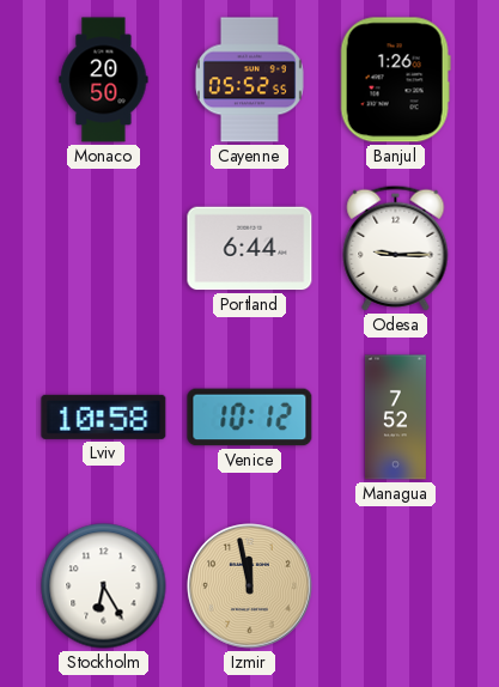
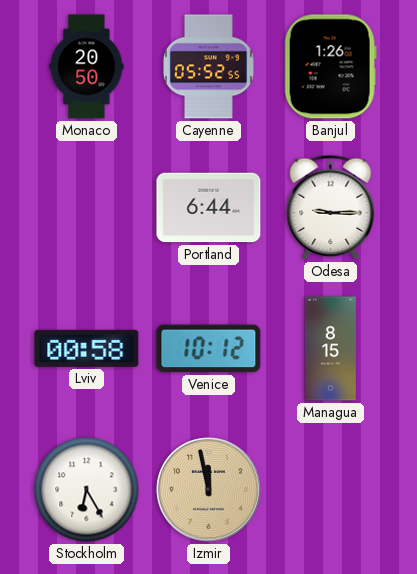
Lviv: 10:58 -> 00:58 (87, 348)
Managua: 7:52 -> 8:15 (330, 349)
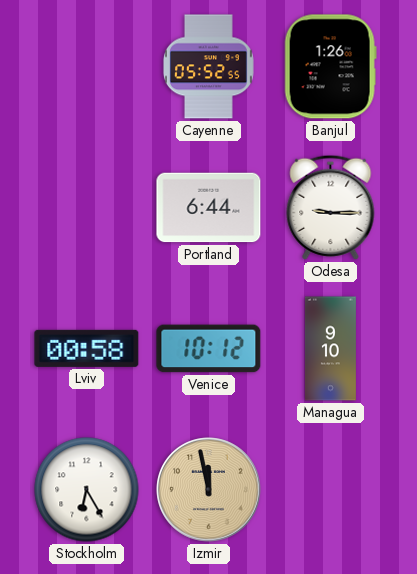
Monaco: 20:50 -> none (87, 67)
Managua: 8:15 -> 9:10 (330, 349)
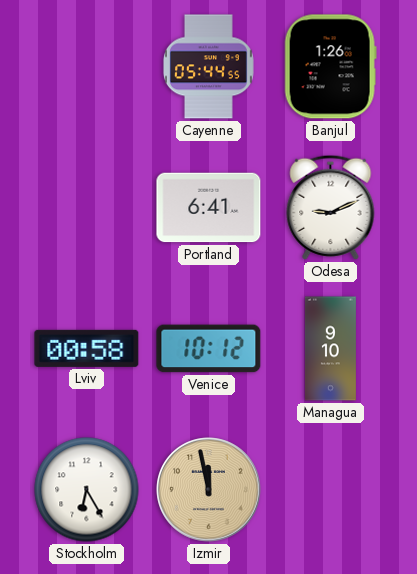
Cayenne: 05:52 -> 05:44 (208, 67)
Portland: 6:44 -> 6:41 (209, 208)
Odesa: 9:15 -> 9:11 (331, 207)
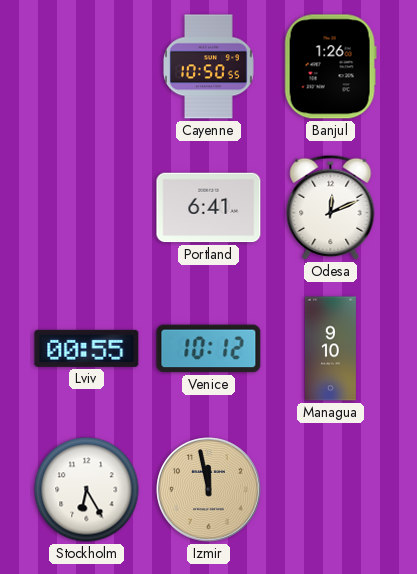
Cayenne: 05:44 -> 10:50 (208, 67)
Odesa: 9:11 -> 12:11 (331, 207)
Lviv: 00:58 -> 00:55 (87, 348)
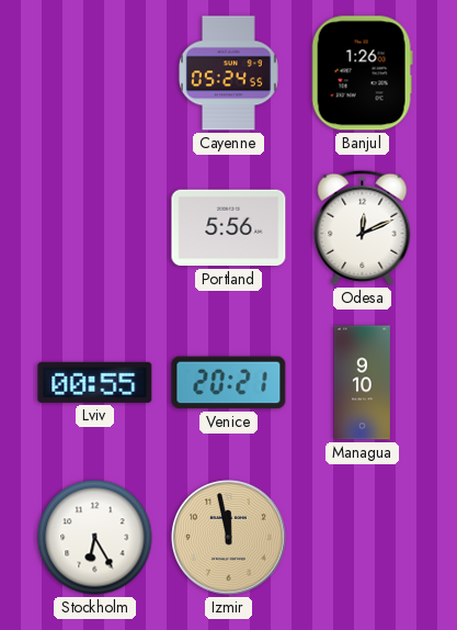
Cayenne: 10:50 -> 05:24 (228, 74)
Portland: 6:41 -> 5:56 (229, 228)
Venice: 10:12 -> 20:21 (229, 383)
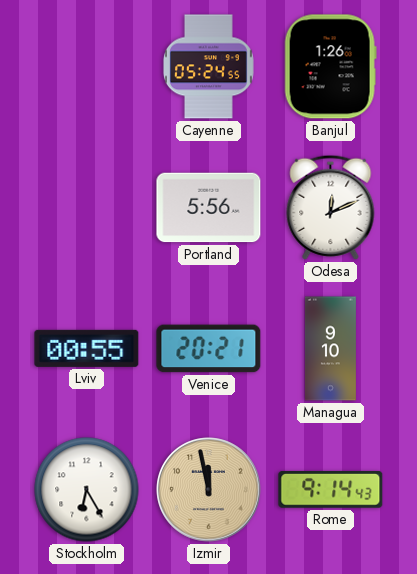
Rome: none -> 9:14 (331, 490)
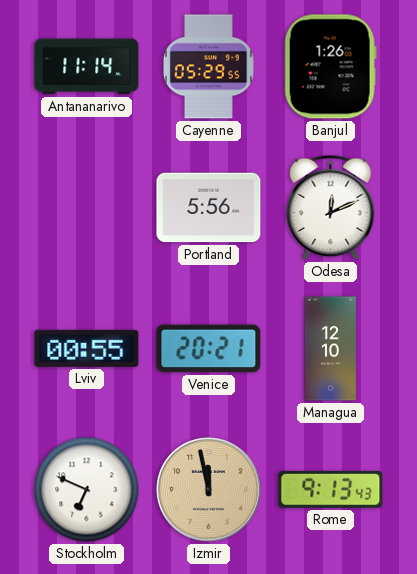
Antananarivo: none -> 11:14 (87, 67)
Cayenne: 05:24 -> 05:29 (208, 67)
Managua: 9:10 -> 12:10 (330, 349)
Stockholm: 6:25 -> 6:49 (87, 490)
Rome: 9:14 -> 9:13 (331, 490)
